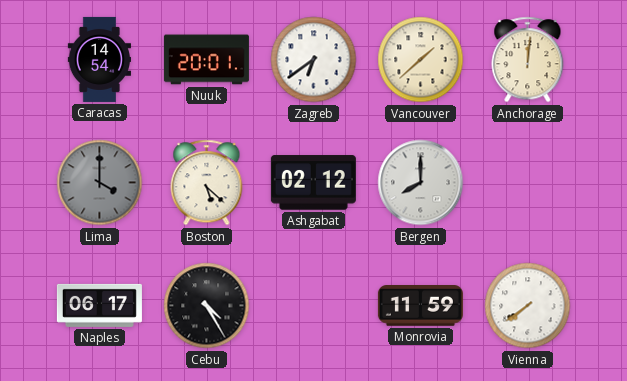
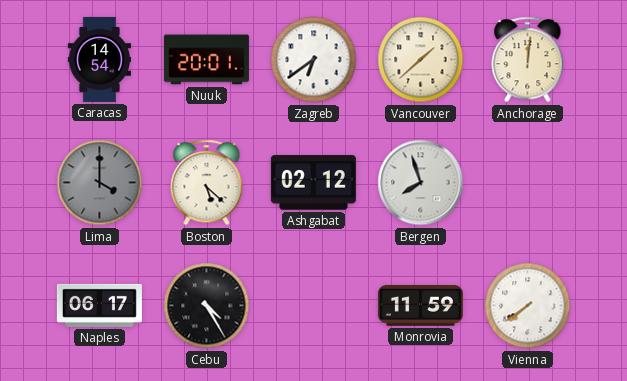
Bergen: 8:00 -> 7:57 (421, 183)
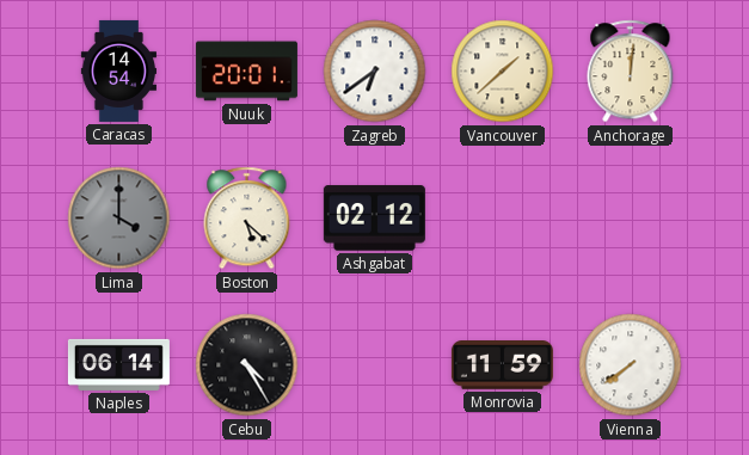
Bergen: 7:57 -> none (421, 183)
Naples: 06:17 -> 06:14 (118, 364)
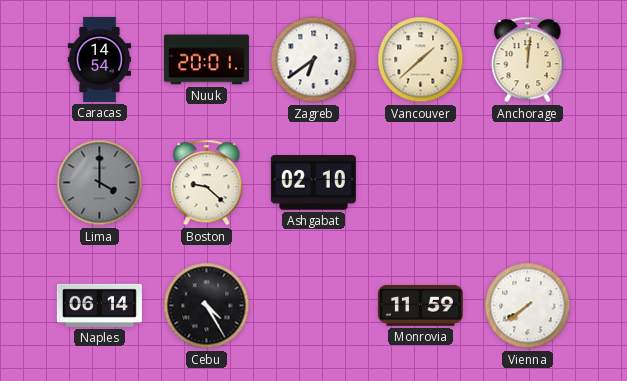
Boston: 5:22 -> 9:22 (207, 183)
Ashgabat: 02:12 -> 02:10 (313, 183)
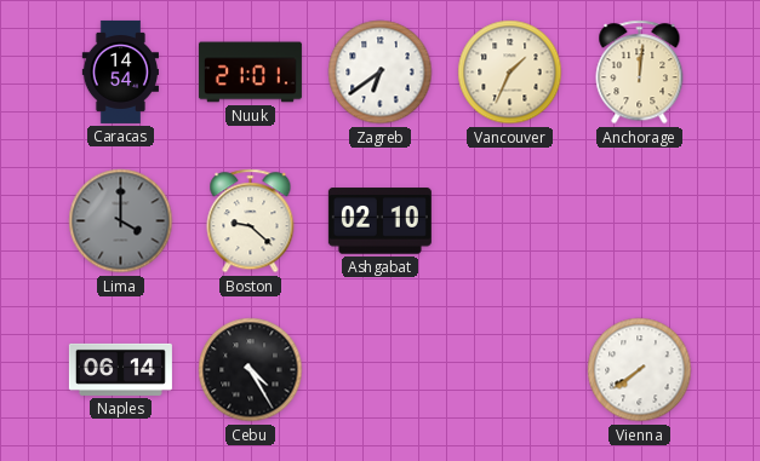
Nuuk: 20:01 -> 21:01 (250, 73)
Vancouver: 1:38 -> 1:34 (510, 73)
Monrovia: 11:59 -> none (420, 306)
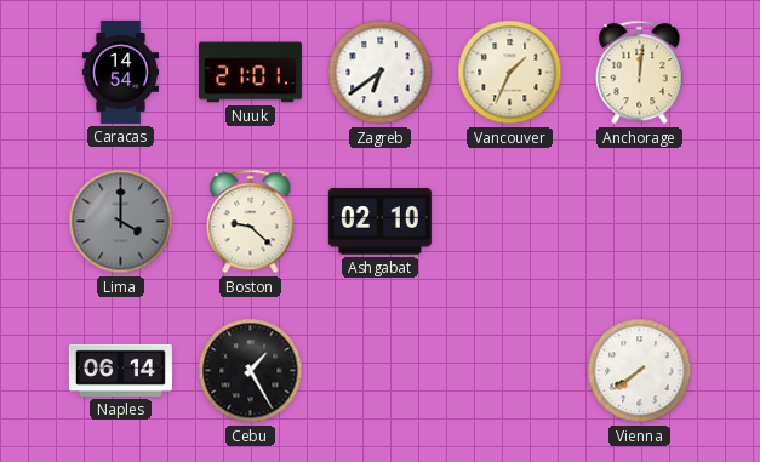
Cebu: 4:25 -> 1:25 (251, 371)
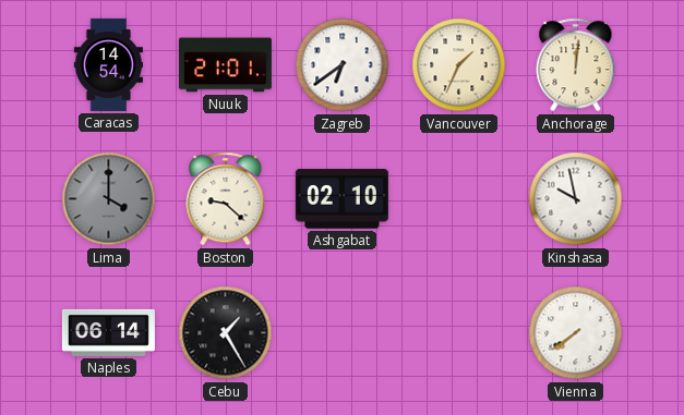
Kinshasa: none -> 9:58 (576, 199)
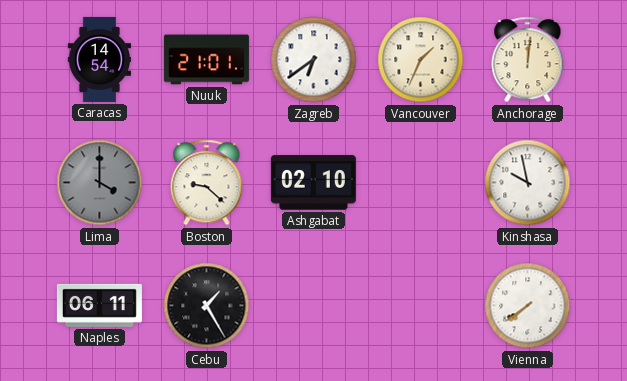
Naples: 06:14 -> 06:11 (99, 305)
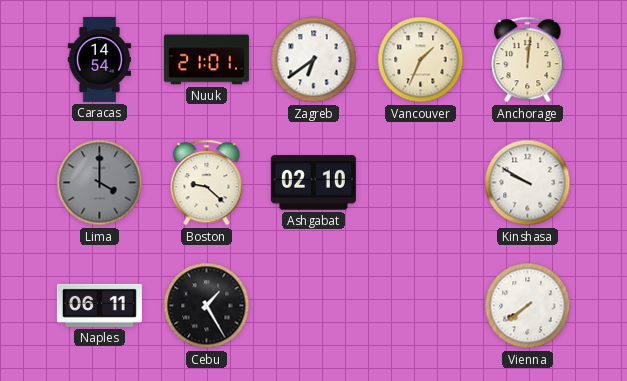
Kinshasa: 9:58 -> 9:50 (528, 183)
